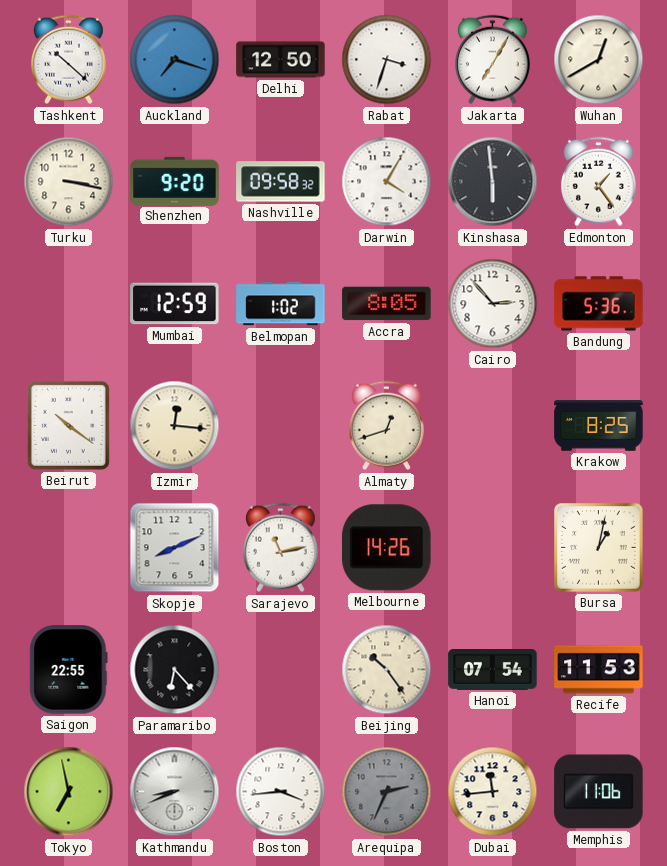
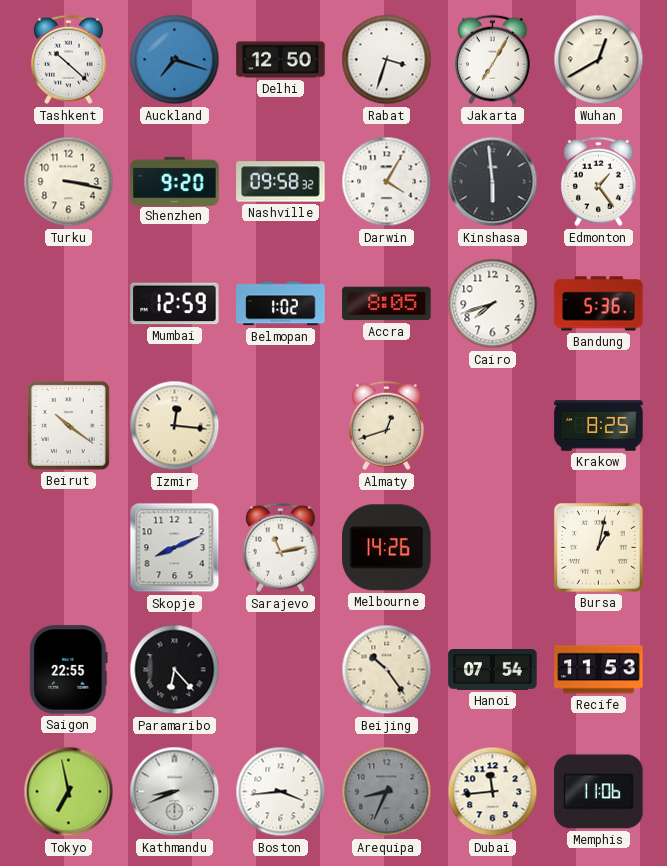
Cairo: 2:53 -> 7:42 (493, 304)
Arequipa: 2:34 -> 8:34 (387, 792)
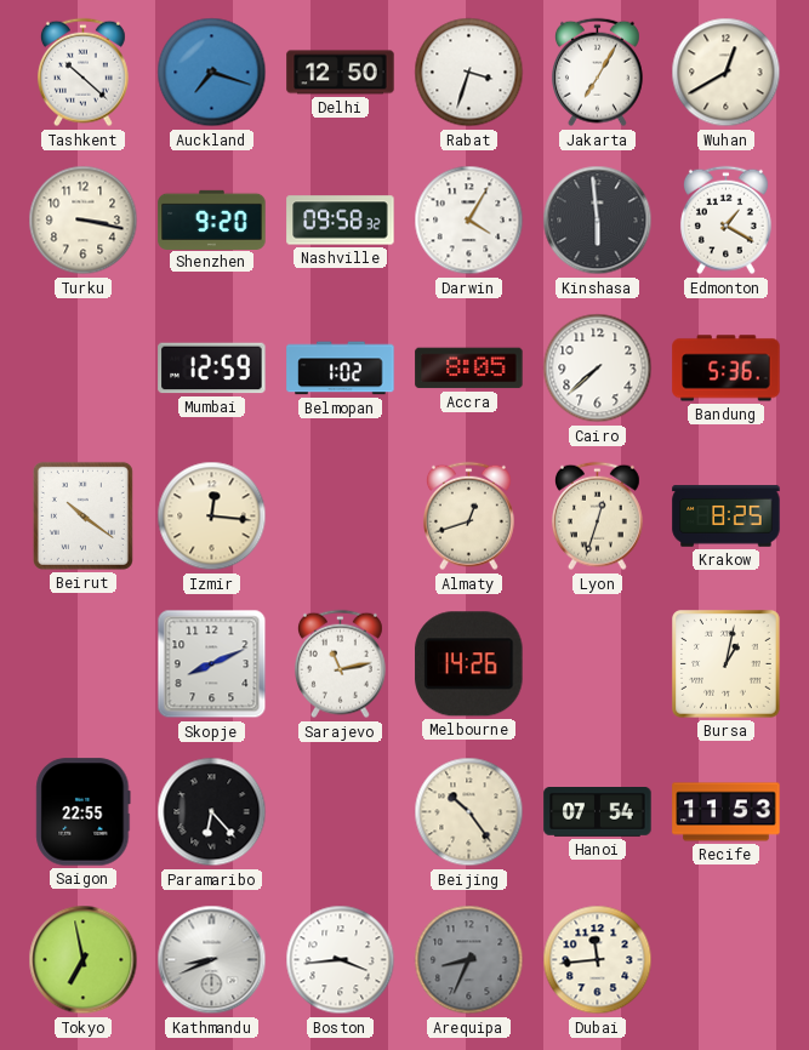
Edmonton: 1:24 -> 1:20 (725, 221)
Cairo: 7:42 -> 7:38 (598, 369)
Lyon: none -> 12:33 (597, 517)
Memphis: 11:06 -> none (599, 792)
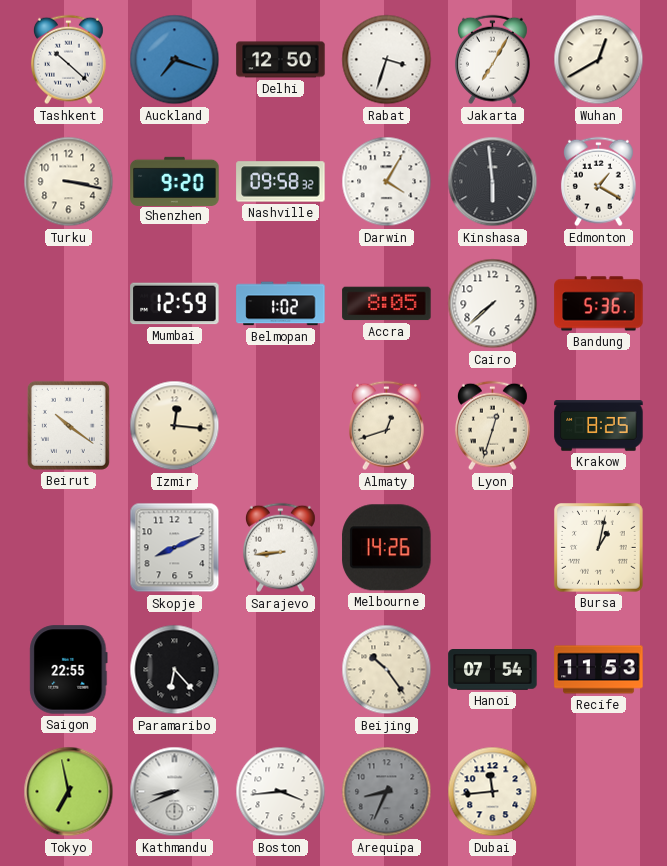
Sarajevo: 11:13 -> 8:44 (280, 548)
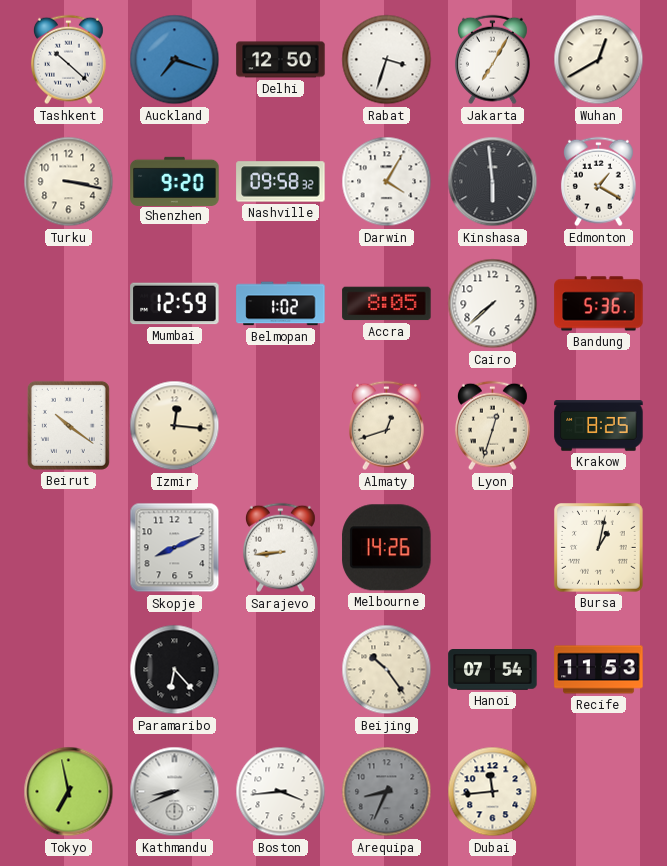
Saigon: 22:55 -> none (69, 670)
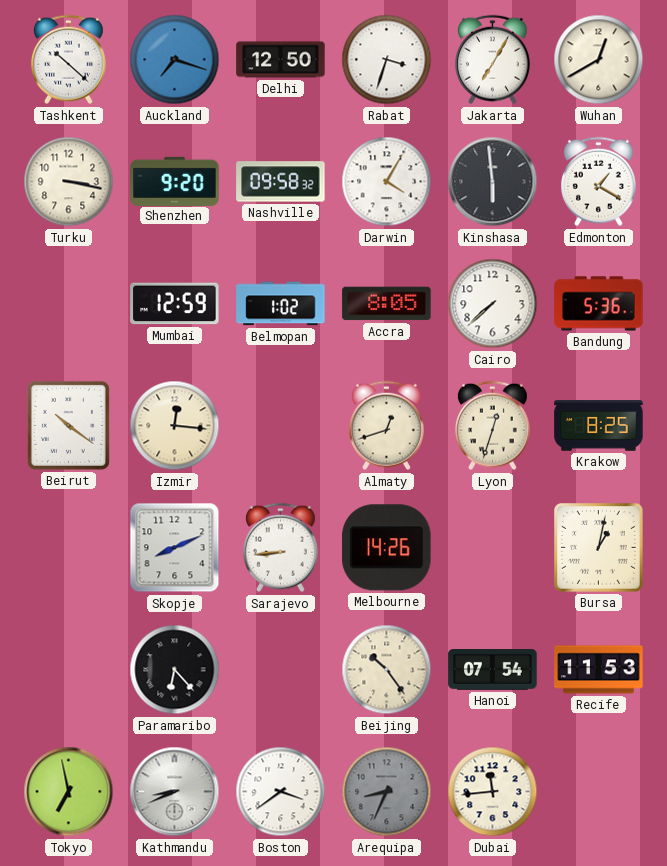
Boston: 3:44 -> 3:39 (281, 792)
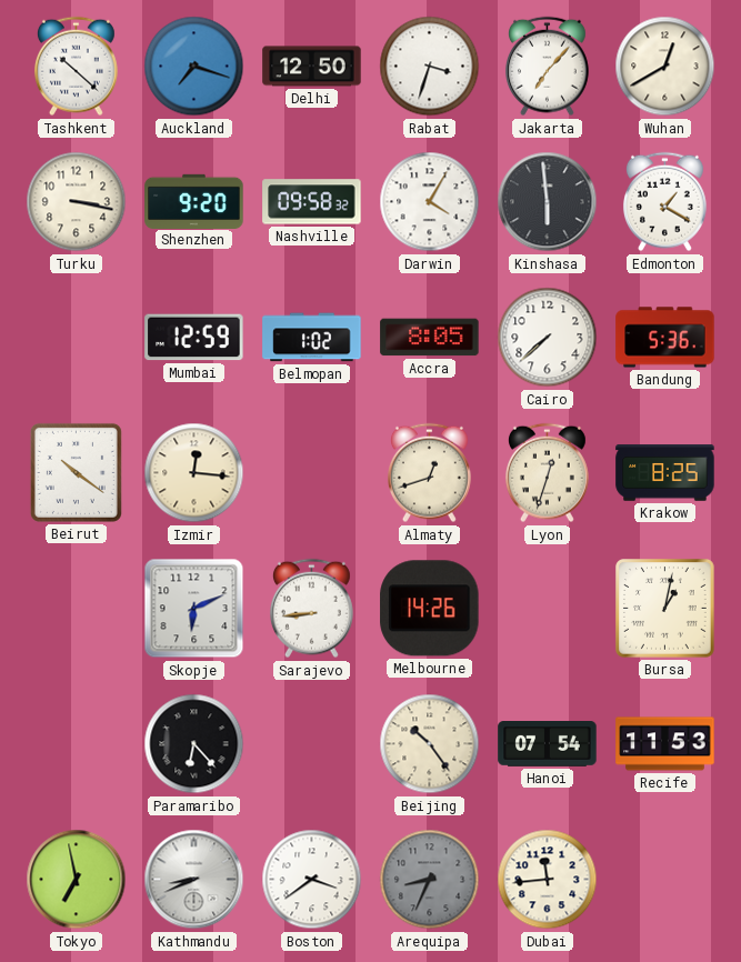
Jakarta: 7:05 -> 7:07 (547, 67)
Skopje: 8:11 -> 6:11 (194, 609)
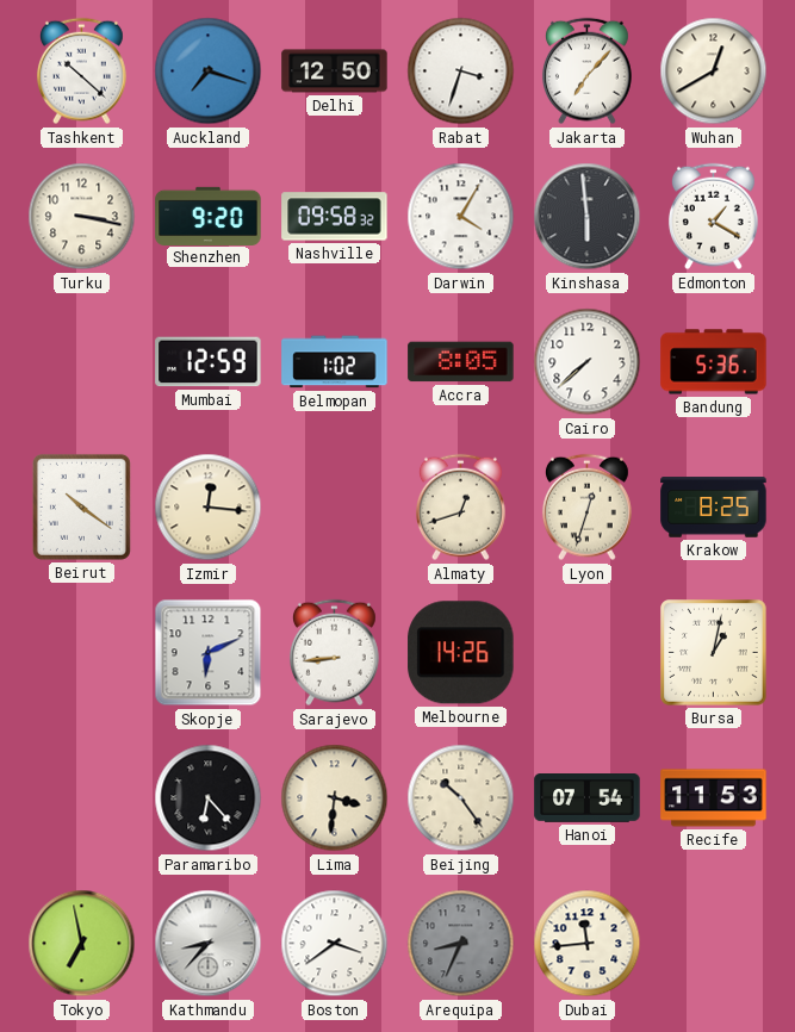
Lima: none -> 3:31 (335, 798)
Kathmandu: 8:41 -> 8:37 (209, 944)
